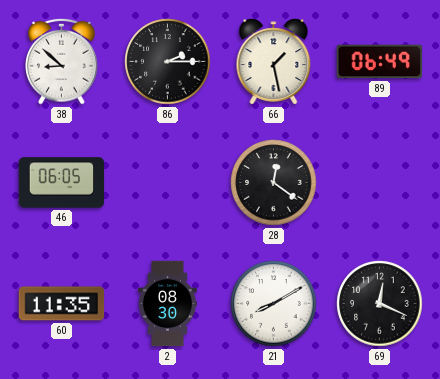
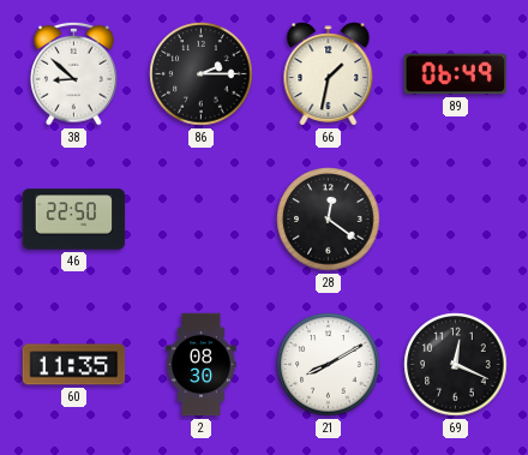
66: 1:28 -> 1:32 (329, 74)
46: 06:05 -> 22:50 (74, 220)
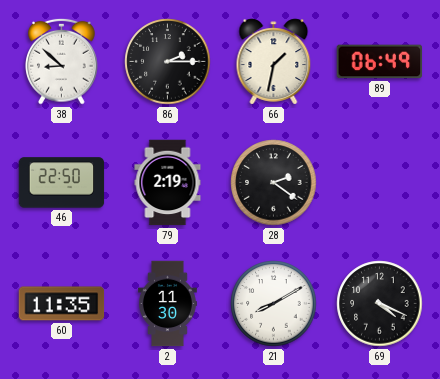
79: none -> 2:19 (168, 183)
28: 12:21 -> 2:21 (274, 183)
2: 08:30 -> 11:30 (168, 304)
69: 12:19 -> 4:19 (380, 304)
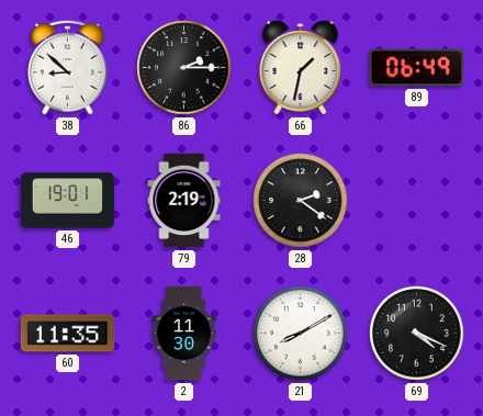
46: 22:50 -> 19:01 (68, 201)
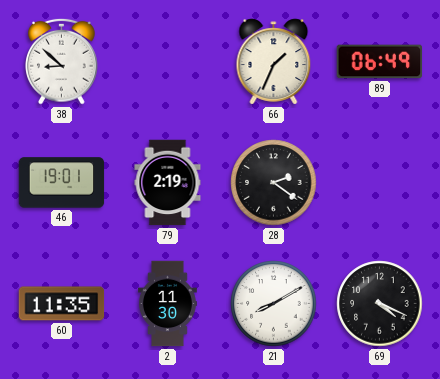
86: 2:15 -> none (184, 68)
66: 1:32 -> 1:34 (274, 62)
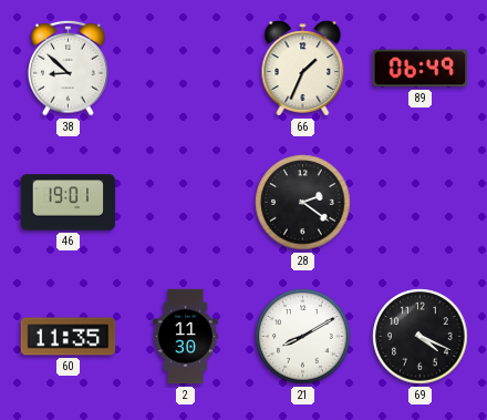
79: 2:19 -> none (168, 183)
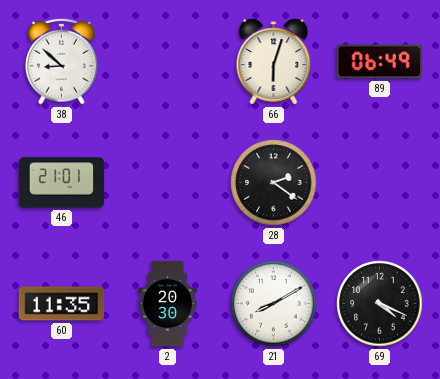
66: 1:34 -> 6:03 (274, 62)
46: 19:01 -> 21:01 (62, 183)
2: 11:30 -> 20:30 (168, 304)
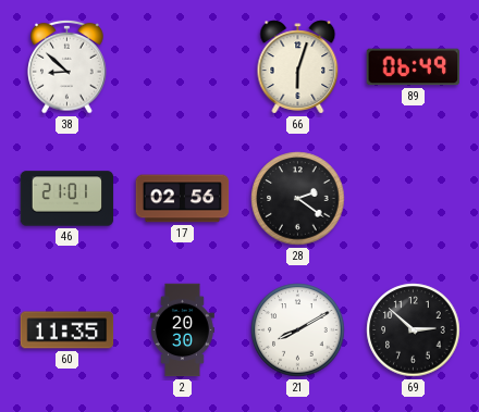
17: none -> 02:56 (183, 199)
69: 4:19 -> 2:52 (414, 330)
